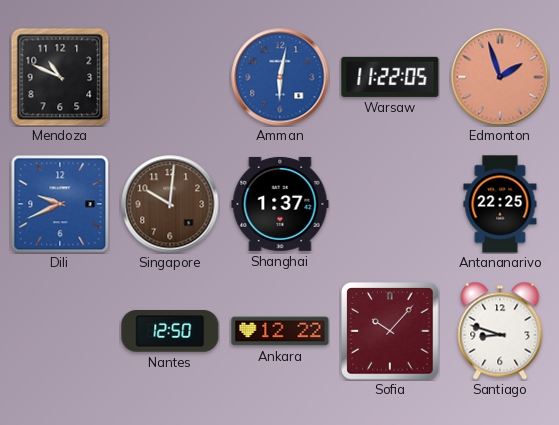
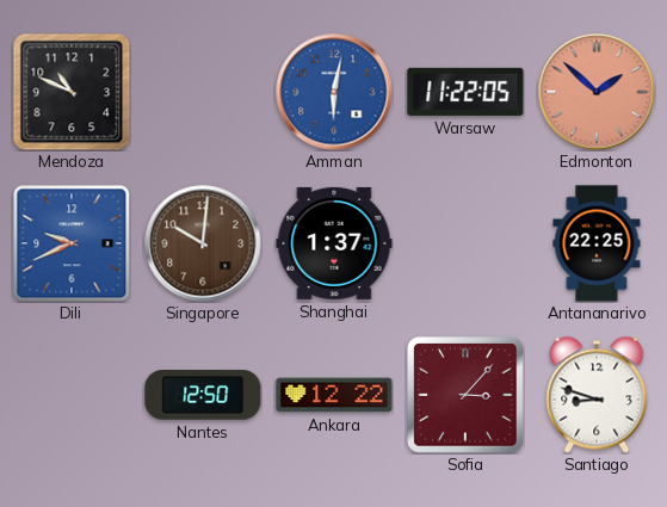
Edmonton: 1:57 -> 1:52 (597, 92)
Sofia: 10:07 -> 3:07 (465, 395)
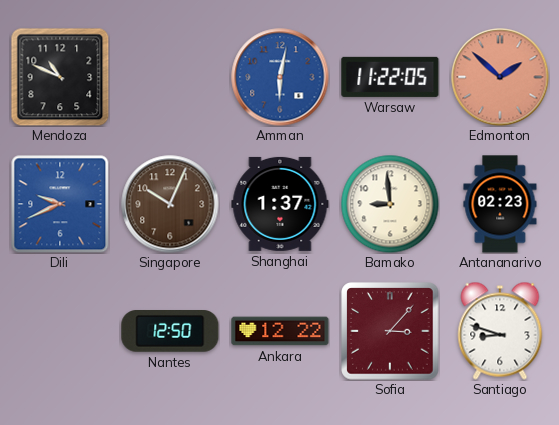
Singapore: 10:01 -> 10:04 (170, 204)
Bamako: none -> 8:59 (390, 204)
Antananarivo: 22:25 -> 02:23 (500, 204)
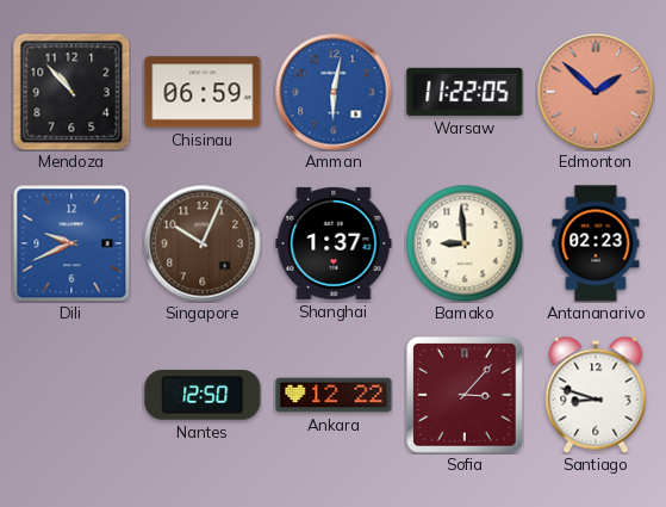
Mendoza: 10:49 -> 10:53 (71, 92)
Chisinau: none -> 06:59 (203, 92)
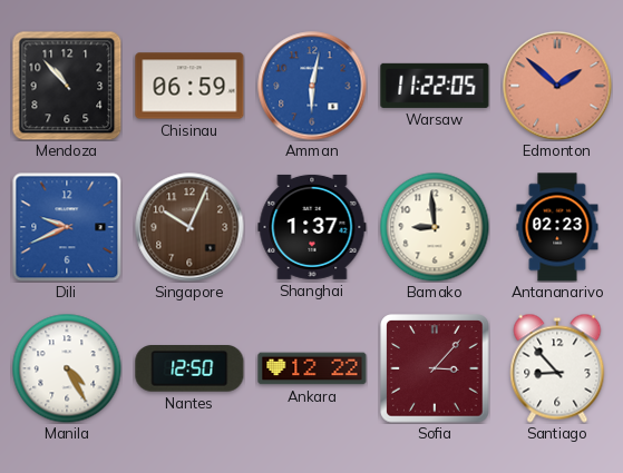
Manila: none -> 4:25 (67, 368)
Santiago: 8:48 -> 8:53 (557, 368)
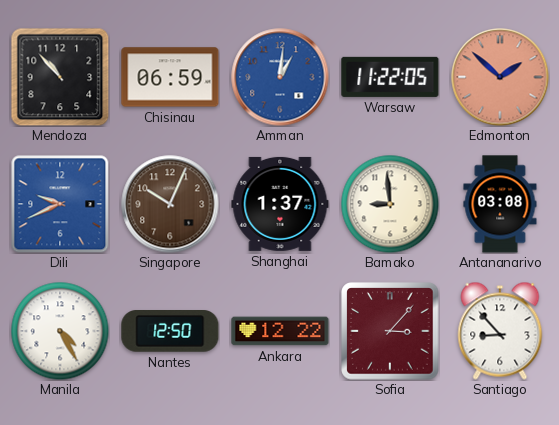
Amman: 6:02 -> 1:01 (280, 77)
Antananarivo: 02:23 -> 03:08 (500, 204)
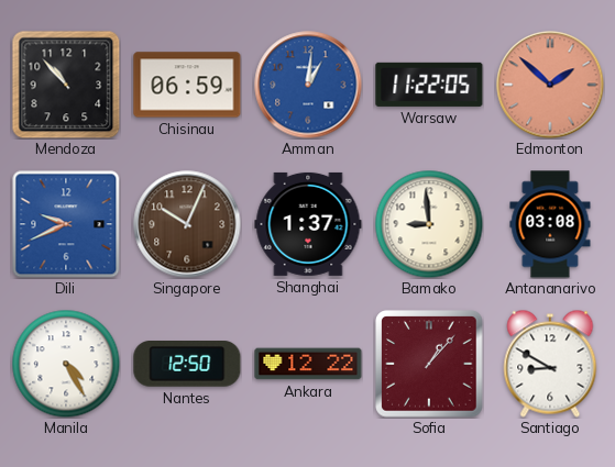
Sofia: 3:07 -> 1:07 (429, 364)
Santiago: 8:53 -> 8:50 (550, 364)
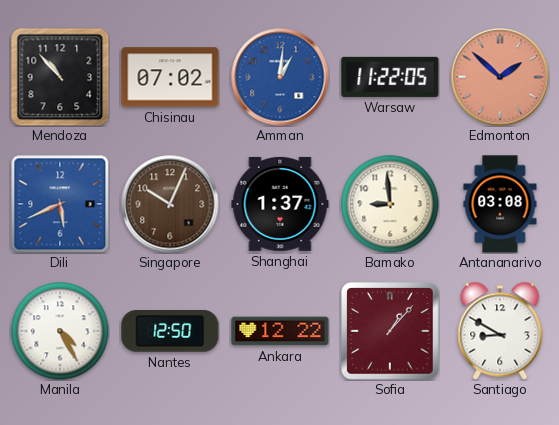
Chisinau: 06:59 -> 07:02 (170, 77)
Dili: 9:41 -> 5:41 (60, 204)
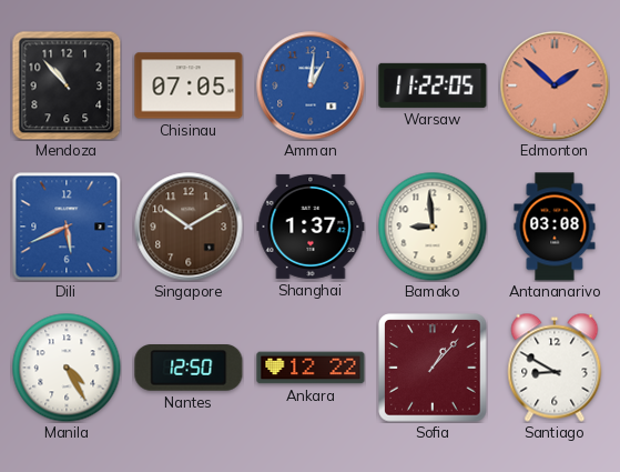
Chisinau: 07:02 -> 07:05 (189, 86)
Singapore: 10:04 -> 10:10 (189, 227)
